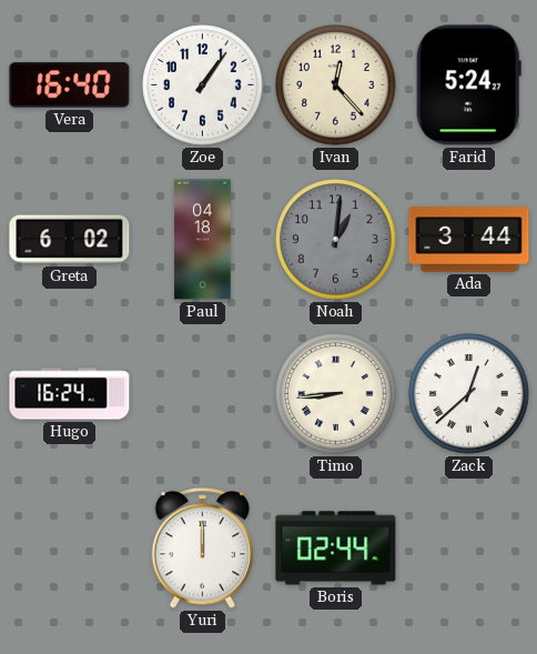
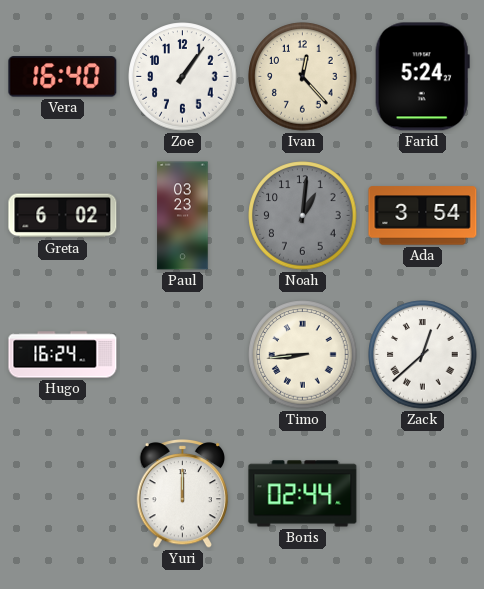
Paul: 04:18 -> 03:23 (183, 216)
Ada: 3:44 -> 3:54 (423, 216)
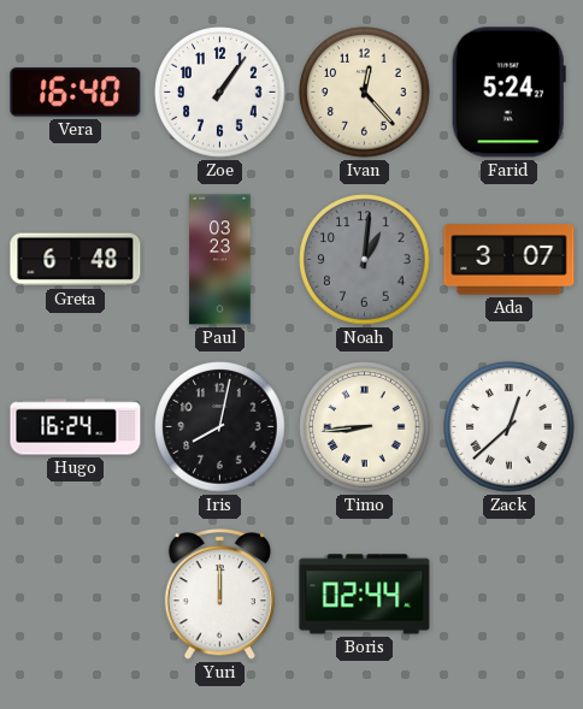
Greta: 6:02 -> 6:48 (76, 260)
Ada: 3:54 -> 3:07 (510, 260)
Iris: none -> 8:02 (220, 427)
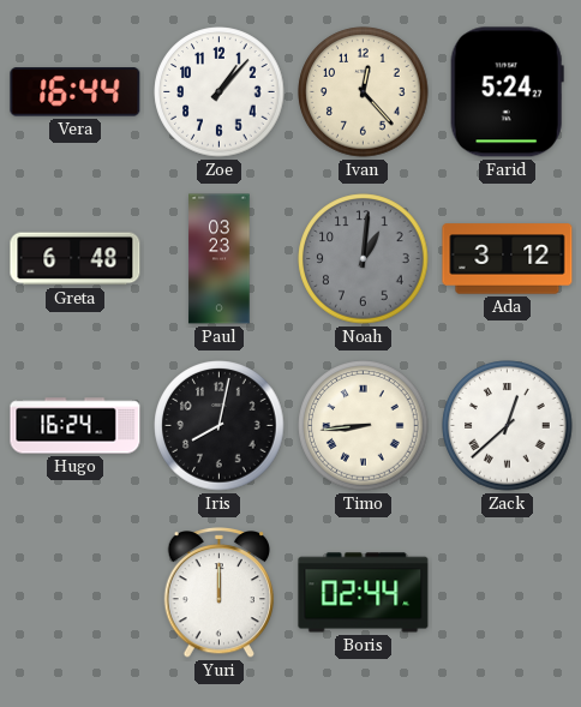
Vera: 16:40 -> 16:44 (76, 92)
Zoe: 1:06 -> 1:07 (220, 92)
Ada: 3:07 -> 3:12 (508, 259)
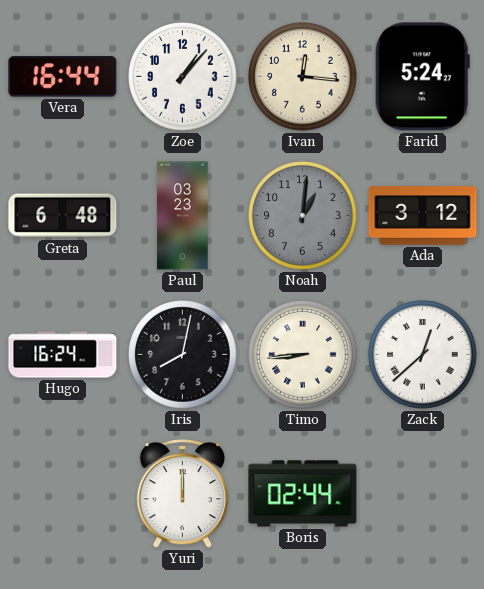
Ivan: 12:23 -> 12:16 (303, 77)
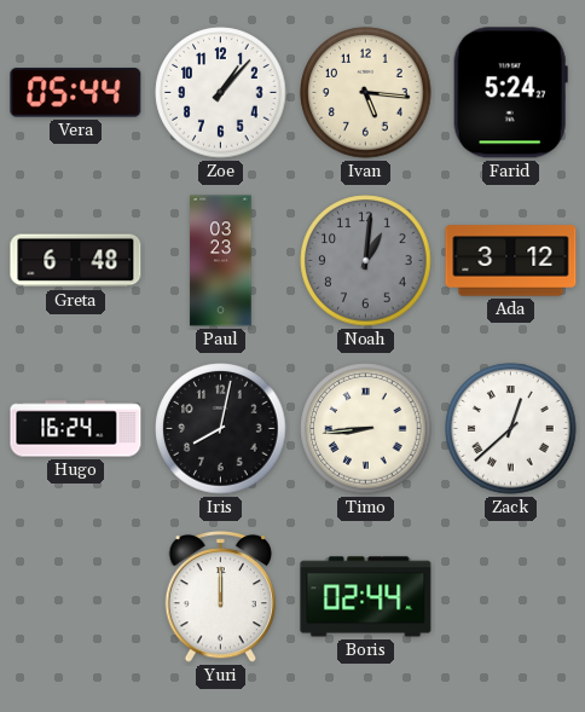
Vera: 16:44 -> 05:44 (76, 93)
Ivan: 12:16 -> 5:16 (366, 93)
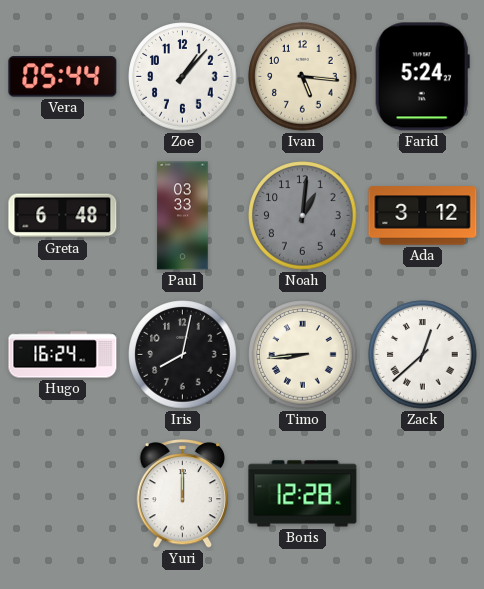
Paul: 03:23 -> 03:33 (183, 216)
Boris: 02:44 -> 12:28 (303, 494)
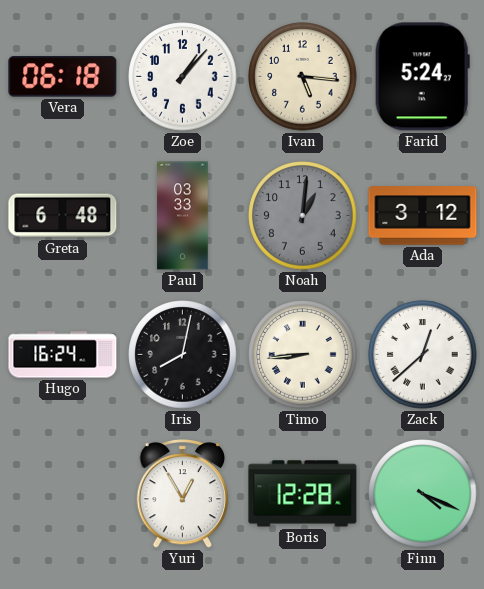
Vera: 05:44 -> 06:18 (63, 77)
Yuri: 12:00 -> 12:55 (183, 494)
Finn: none -> 4:19 (423, 494)
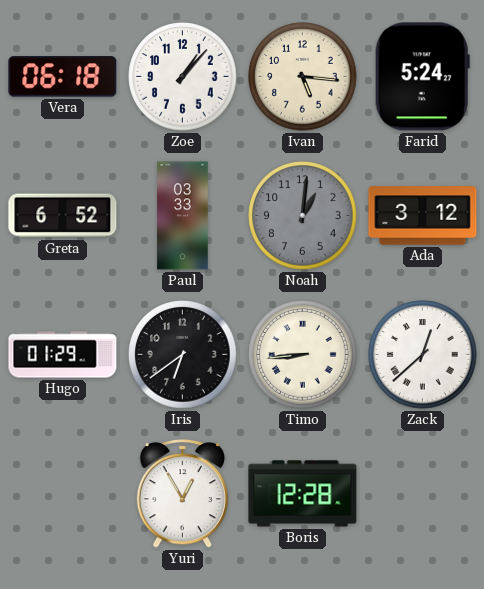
Greta: 6:48 -> 6:52 (63, 216)
Hugo: 16:24 -> 01:29 (63, 355)
Iris: 8:02 -> 6:39 (183, 355)
Finn: 4:19 -> none (423, 494)
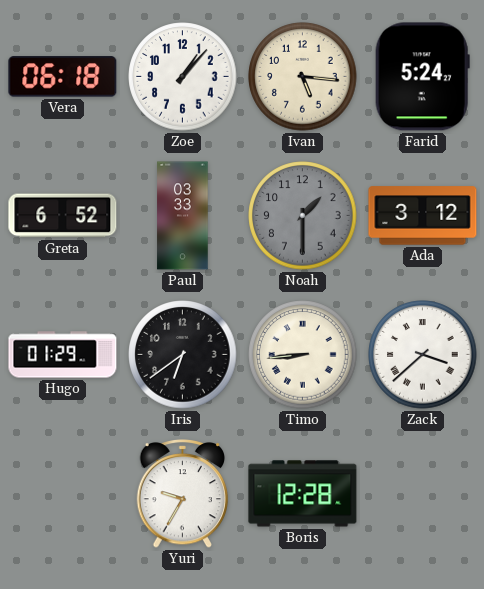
Noah: 1:01 -> 1:30 (303, 216)
Zack: 12:38 -> 3:38 (423, 355)
Yuri: 12:55 -> 9:35 (183, 494)
